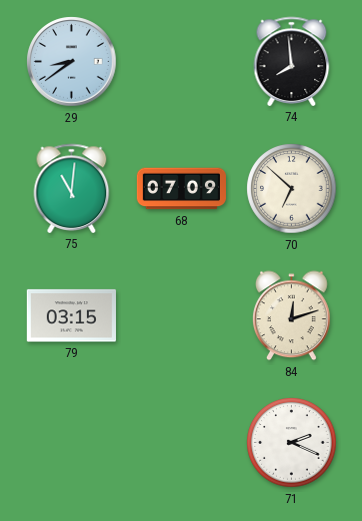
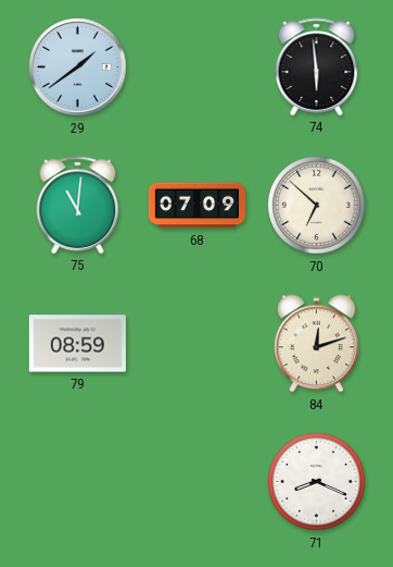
29: 8:39 -> 1:39 (78, 67)
74: 7:59 -> 5:59 (317, 66)
79: 03:15 -> 08:59 (77, 344)
71: 2:19 -> 8:19 (317, 482)
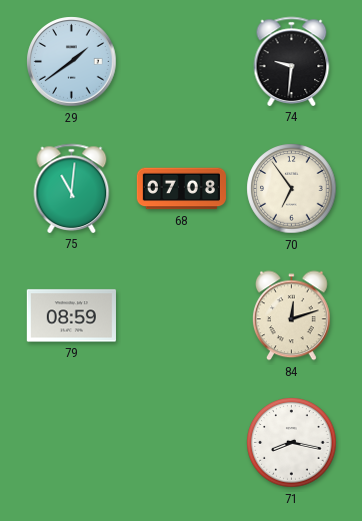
74: 5:59 -> 9:31 (292, 61)
68: 07:09 -> 07:08 (181, 189)
70: 6:52 -> 6:54 (292, 189)
71: 8:19 -> 8:17 (292, 443)
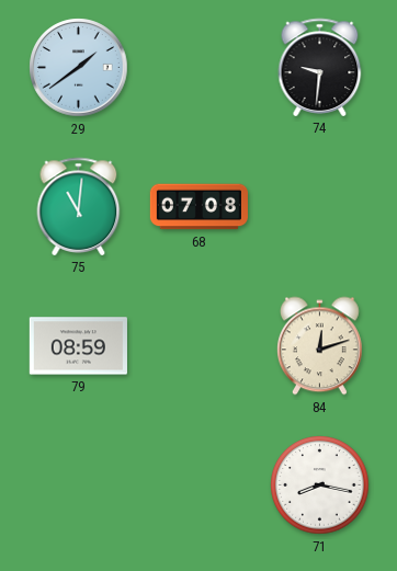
70: 6:54 -> none (292, 189)
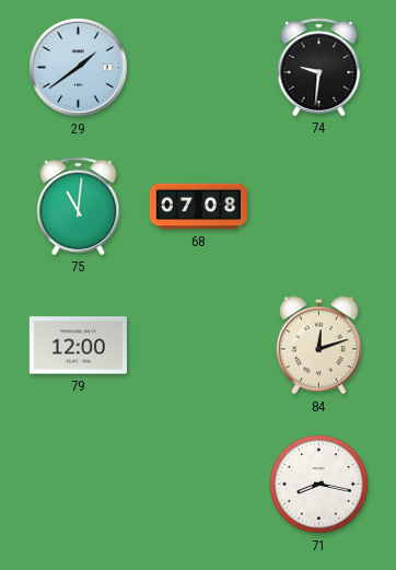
79: 08:59 -> 12:00 (78, 346)
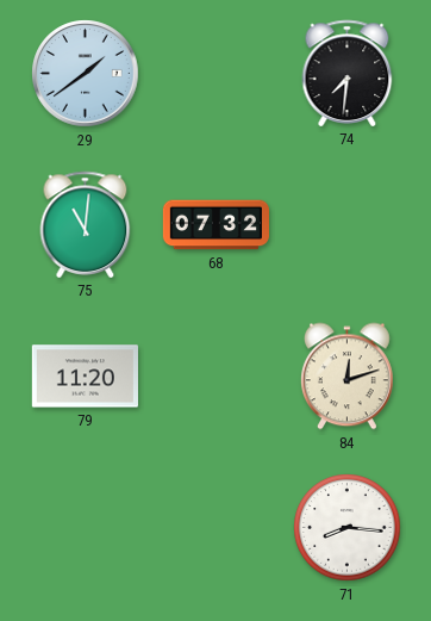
74: 9:31 -> 7:31 (348, 73)
68: 07:08 -> 07:32 (215, 225)
79: 12:00 -> 11:20 (85, 377)
71: 8:17 -> 8:16 (348, 528)
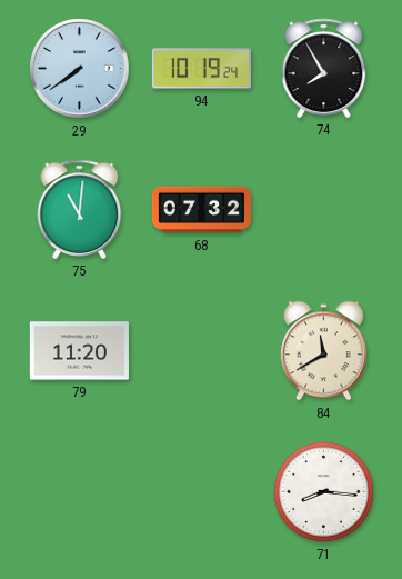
29: 1:39 -> 7:39 (80, 69)
94: none -> 10:19 (201, 69)
74: 7:31 -> 7:55 (324, 68)
84: 12:12 -> 11:40 (323, 351)
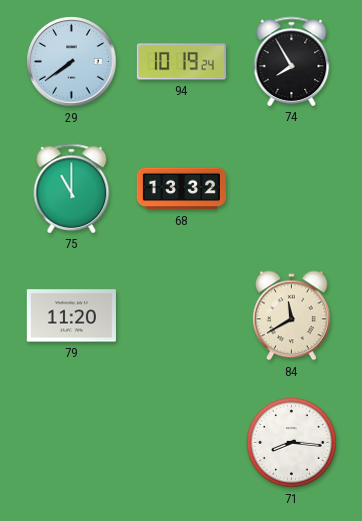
75: 11:01 -> 11:00 (72, 188)
68: 07:32 -> 13:32 (181, 189)
